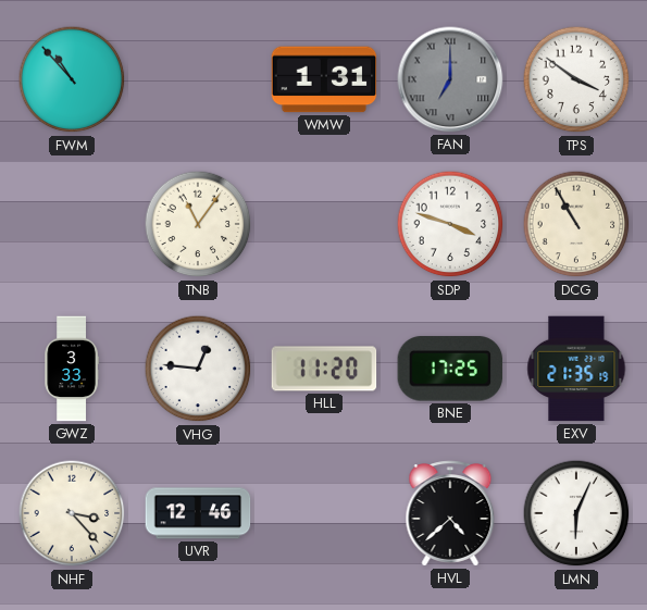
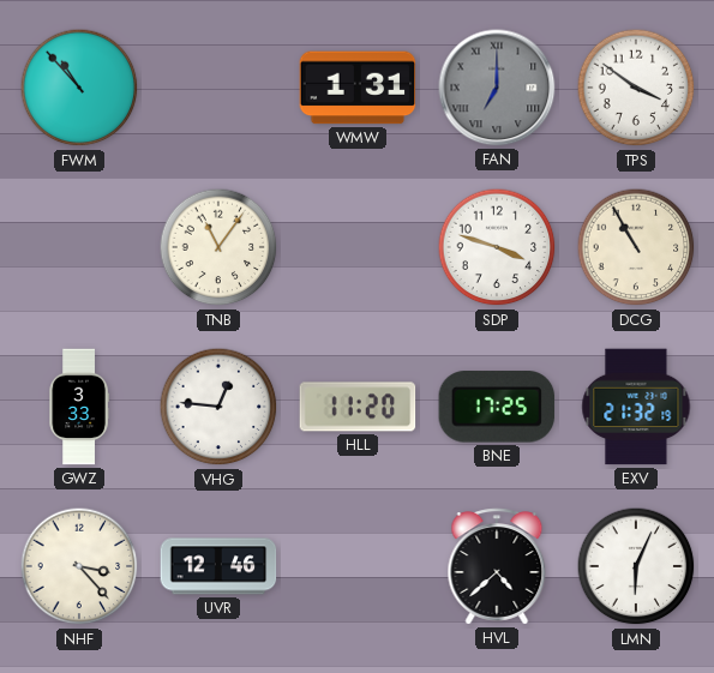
EXV: 21:35 -> 21:32 (636, 407)
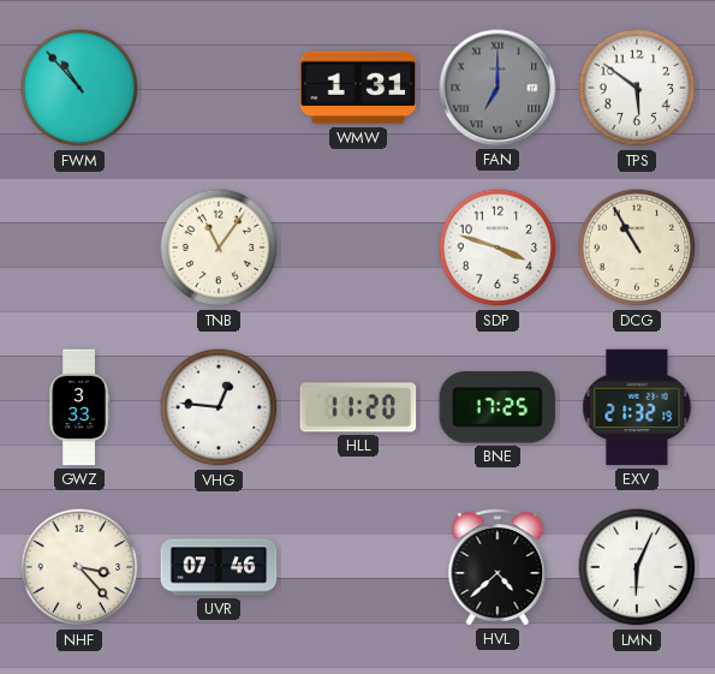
TPS: 3:51 -> 5:51 (637, 88)
UVR: 12:46 -> 07:46 (219, 567)
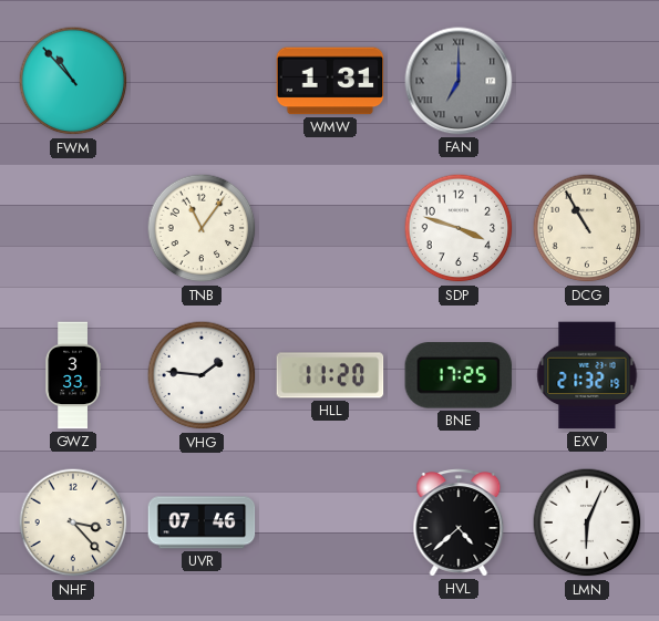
TPS: 5:51 -> none (637, 88)
VHG: 12:46 -> 1:46 (202, 375)
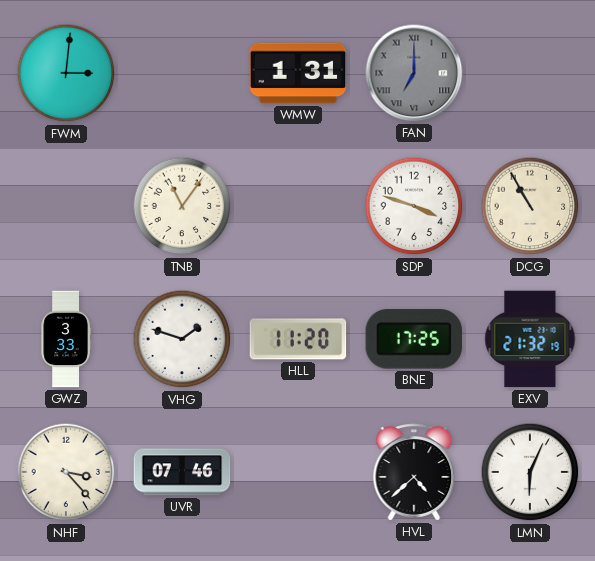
FWM: 10:53 -> 3:01 (66, 73)
VHG: 1:46 -> 1:48 (182, 339)
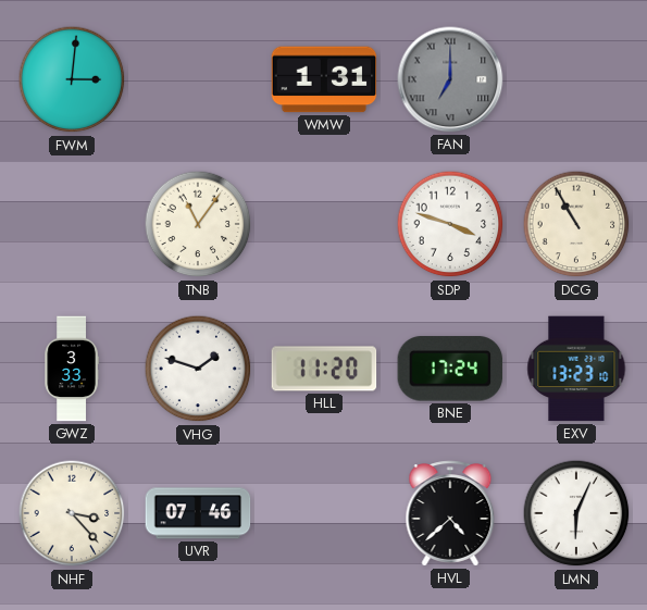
BNE: 17:25 -> 17:24 (450, 369)
EXV: 21:32 -> 13:23 (576, 369)
